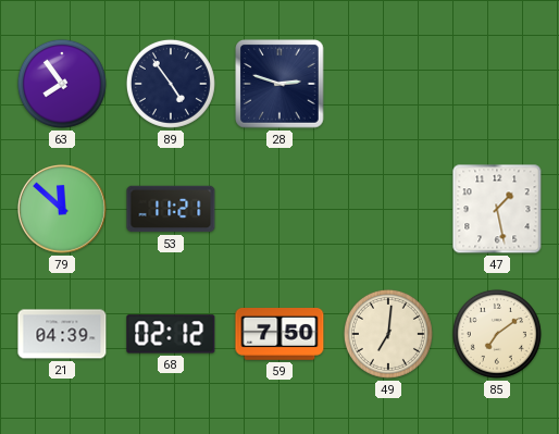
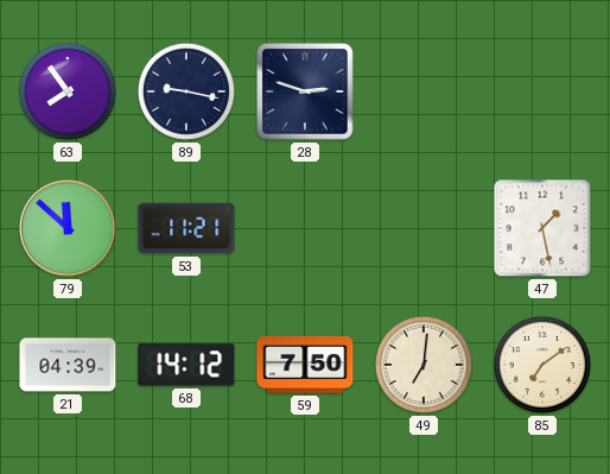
89: 4:54 -> 9:17 (186, 91)
68: 02:12 -> 14:12 (186, 365)
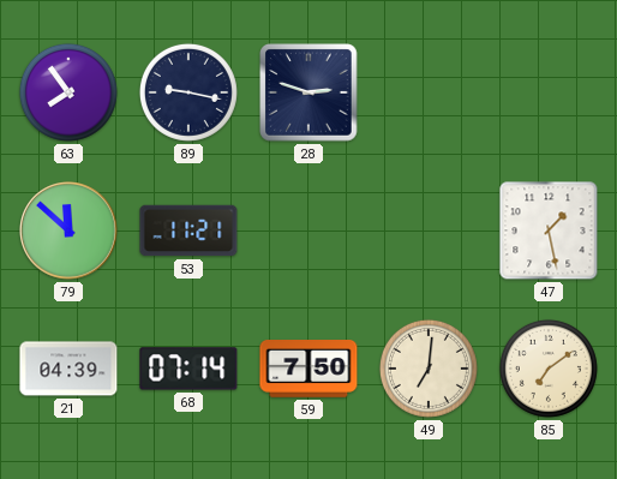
68: 14:12 -> 07:14 (188, 369)
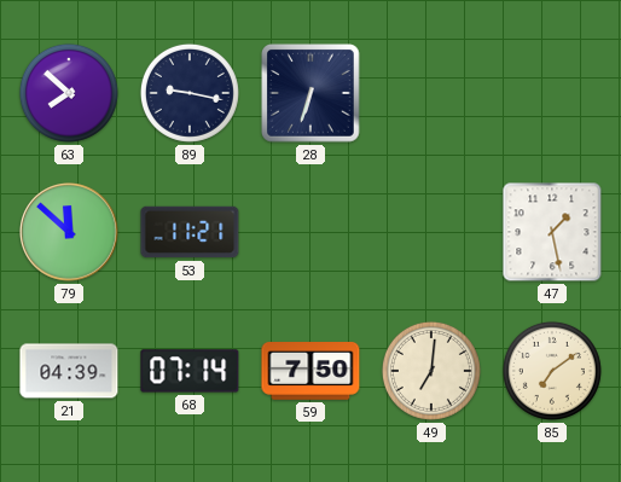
63: 7:54 -> 7:52 (69, 93)
28: 2:48 -> 6:33 (310, 93)
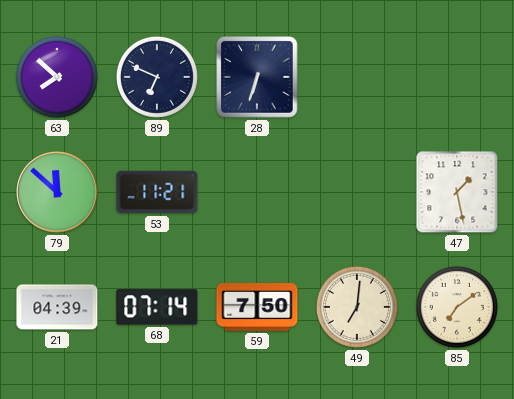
89: 9:17 -> 6:49 (157, 77)
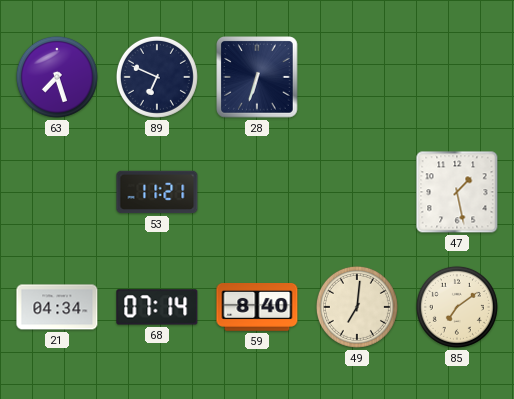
63: 7:52 -> 7:27 (57, 77)
79: 11:52 -> none (58, 193)
21: 04:39 -> 04:34 (57, 307)
59: 7:50 -> 8:40 (257, 308)
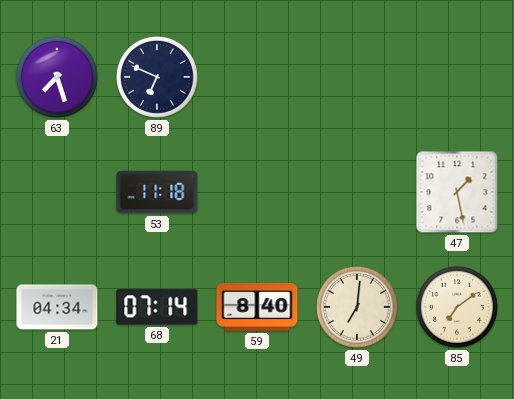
28: 6:33 -> none (257, 77)
53: 11:21 -> 11:18 (157, 192)
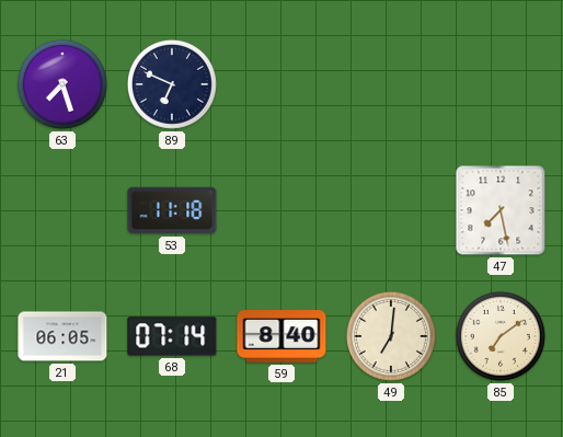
47: 1:28 -> 7:28 (501, 210)
21: 04:34 -> 06:05 (62, 336)
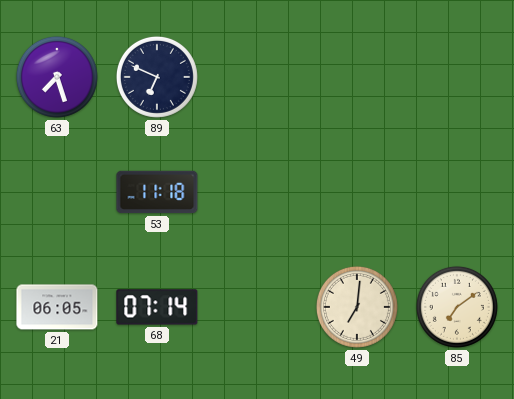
47: 7:28 -> none (501, 210)
59: 8:40 -> none (281, 337)
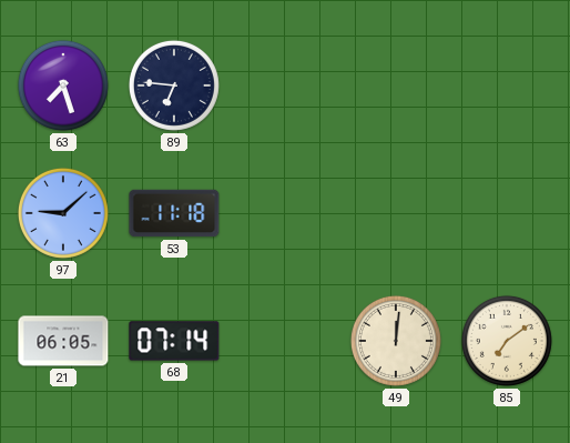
89: 6:49 -> 6:46 (174, 85)
97: none -> 9:08 (63, 213)
49: 7:01 -> 12:01 (396, 341)
